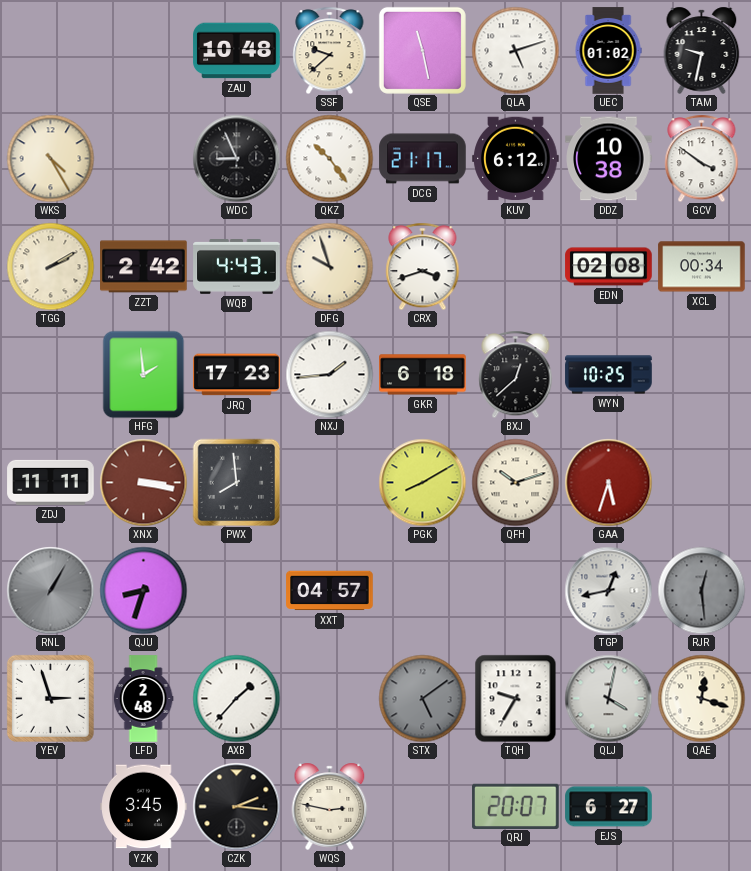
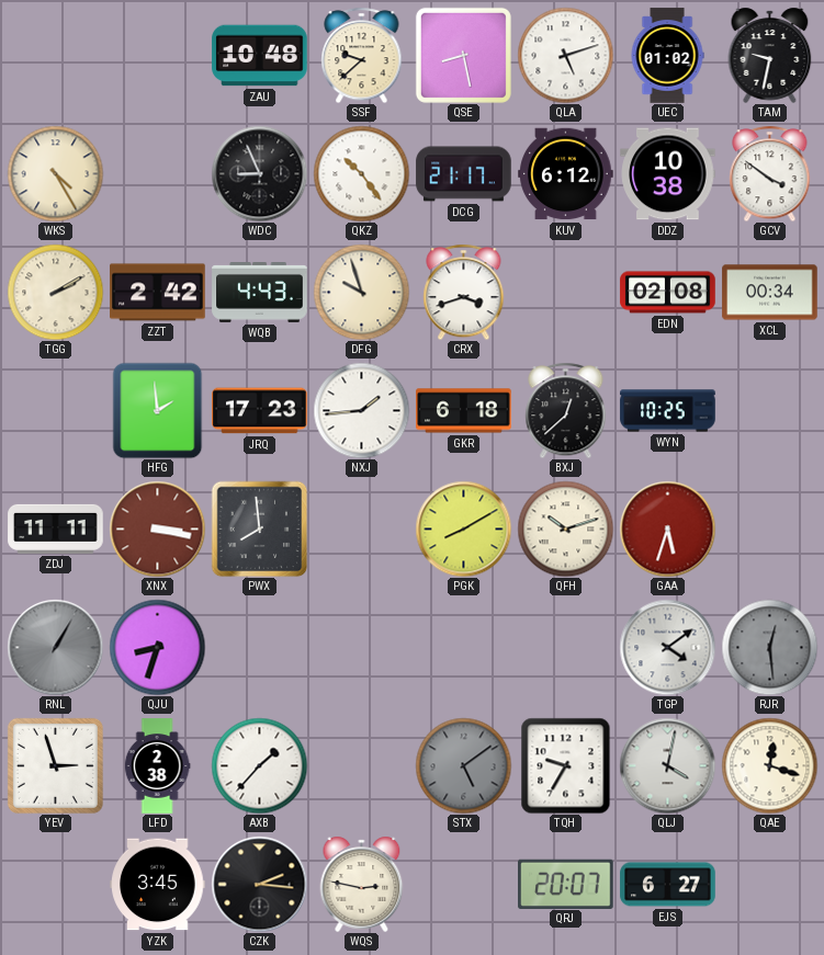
QSE: 11:28 -> 8:28 (463, 55)
XXT: 04:57 -> none (330, 591)
TGP: 12:43 -> 4:09 (667, 647)
LFD: 2:48 -> 2:38 (157, 766)
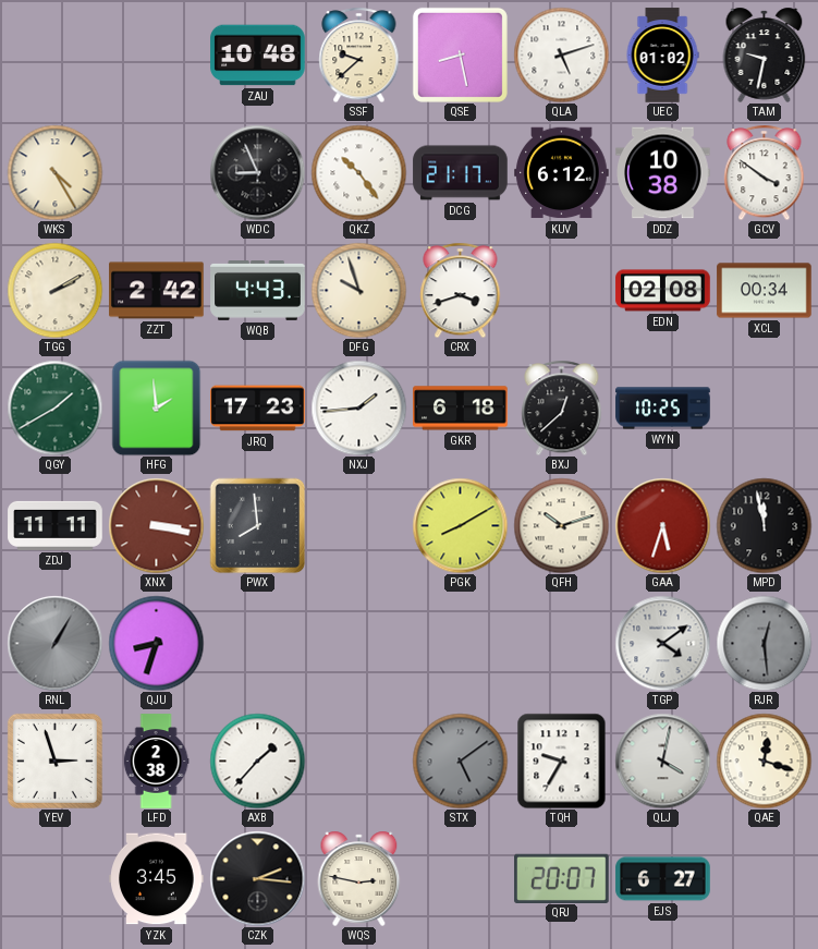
QGY: none -> 1:40 (54, 407)
MPD: none -> 11:58 (764, 525)
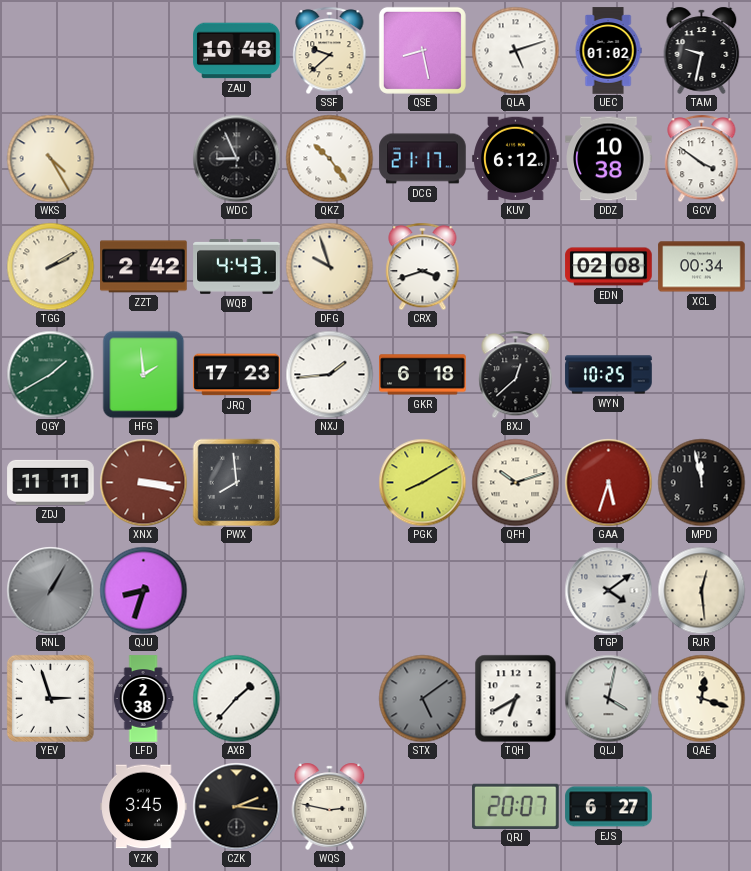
RJR dial: grey -> cream (701, 590)
TQH: 9:35 -> 6:40 (516, 698)
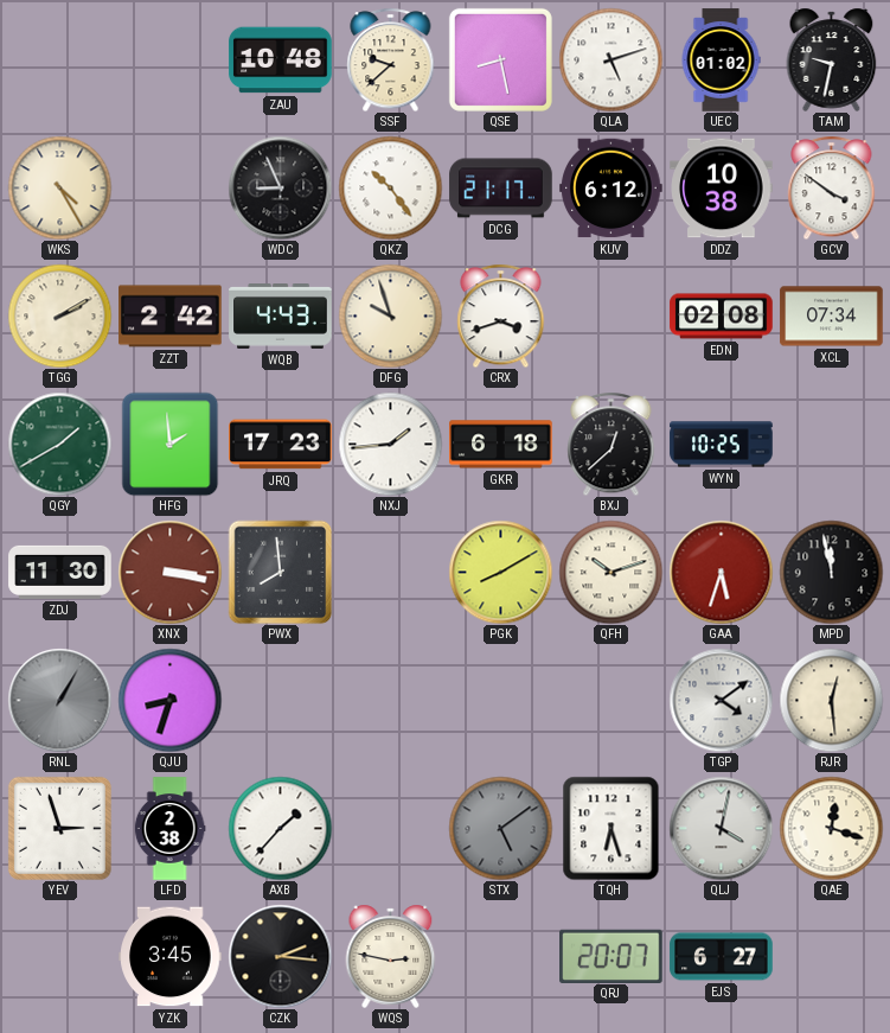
XCL: 00:34 -> 07:34 (832, 317)
ZDJ: 11:11 -> 11:30 (60, 572)
TQH: 6:40 -> 6:27 (612, 828)
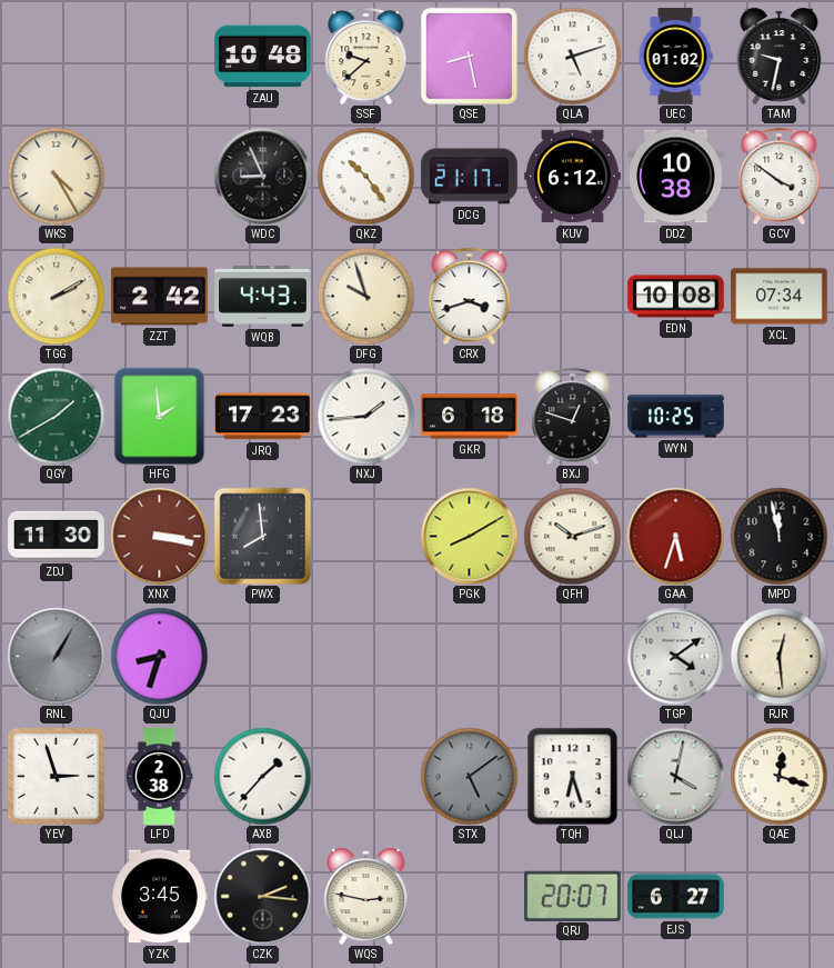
EDN: 02:08 -> 10:08 (676, 297)
BXJ: 12:38 -> 12:48 (573, 416)
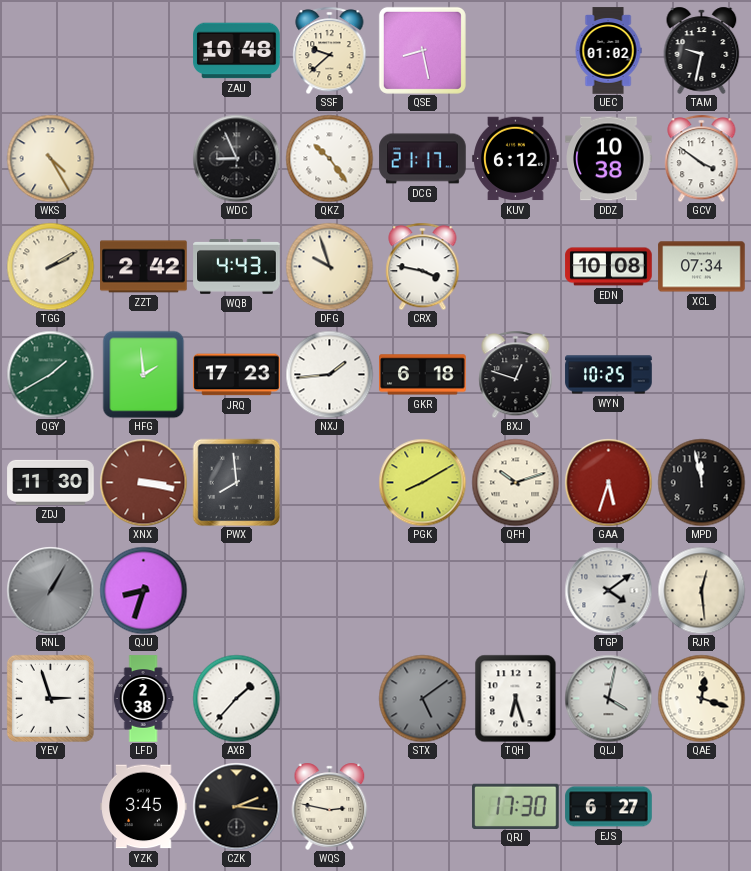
QLA: 5:12 -> none (572, 56)
CRX: 3:42 -> 3:47 (423, 266)
QRJ: 20:07 -> 17:30 (516, 806)
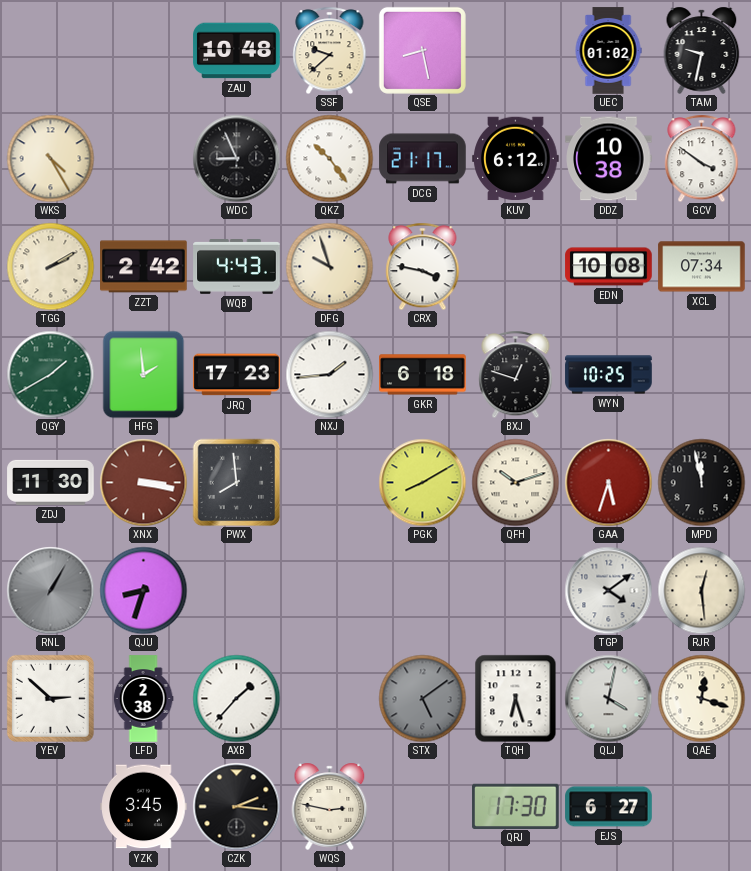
YEV: 2:57 -> 2:52 (50, 698)
